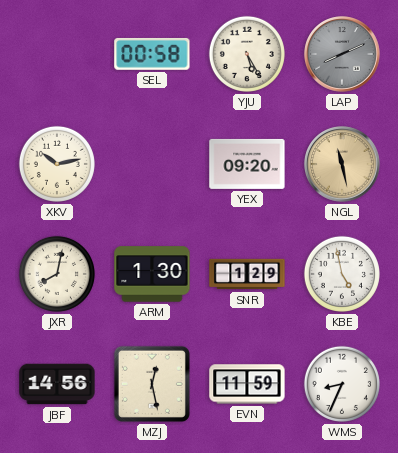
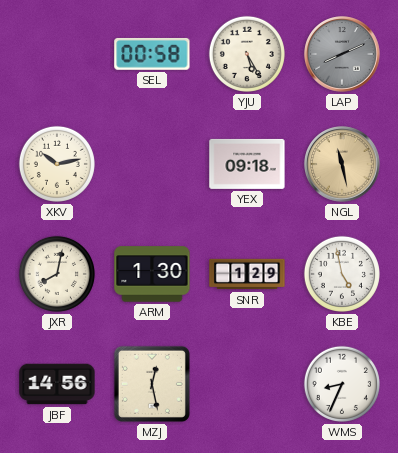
YEX: 09:20 -> 09:18 (247, 164)
EVN: 11:59 -> none (247, 384)
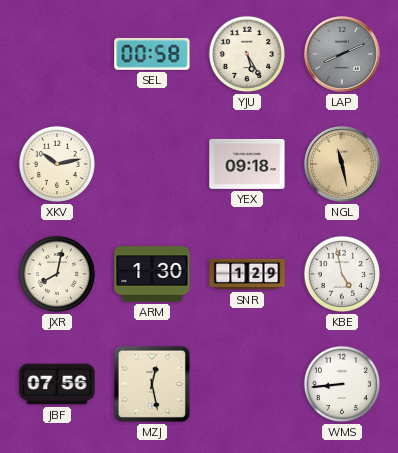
JBF: 14:56 -> 07:56 (57, 384)
WMS: 8:34 -> 8:44 (342, 384)
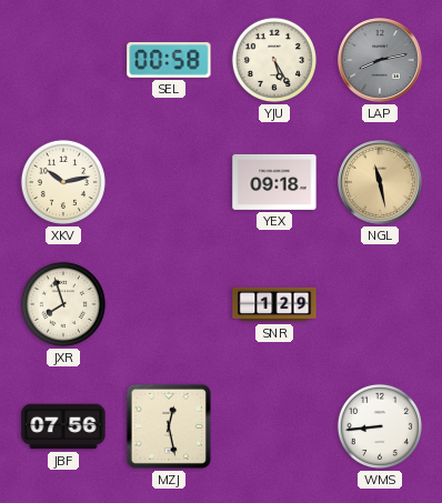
LAP: 8:11 -> 8:13 (380, 60)
JXR: 8:02 -> 7:57 (63, 304)
ARM: 1:30 -> none (152, 274)
KBE: 4:58 -> none (342, 274)
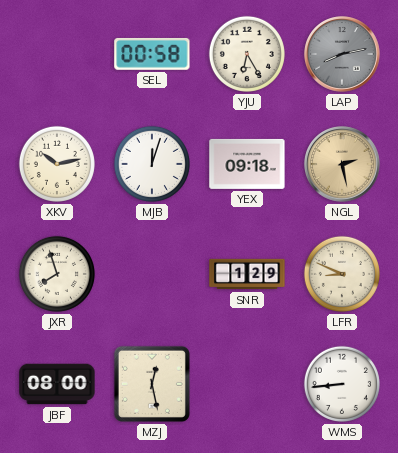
YJU: 5:25 -> 6:25 (247, 54)
MJB: none -> 12:03 (152, 164)
NGL: 11:28 -> 2:28 (342, 164)
LFR: none -> 8:49 (342, 274)
JBF: 07:56 -> 08:00 (57, 384)
